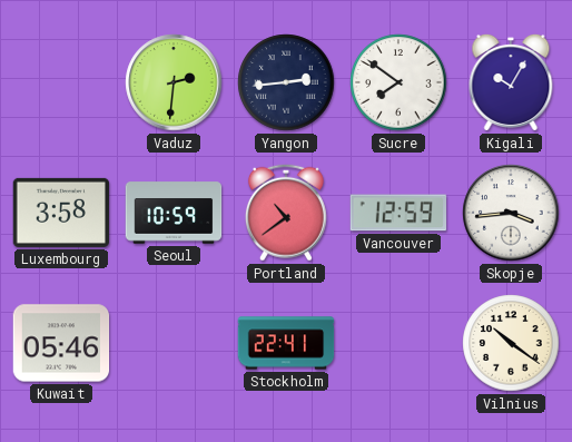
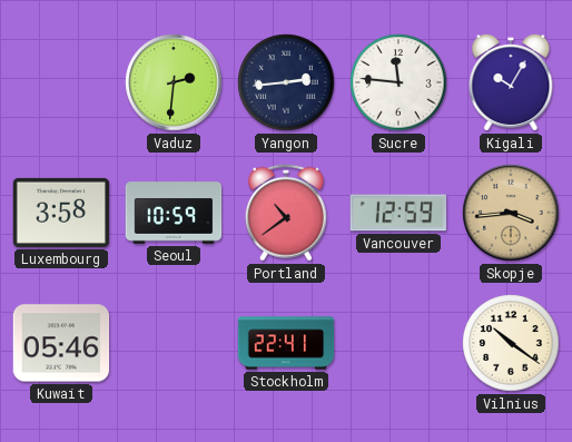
Sucre: 7:51 -> 11:46 (398, 82)
Skopje dial: white -> champagne (511, 213)
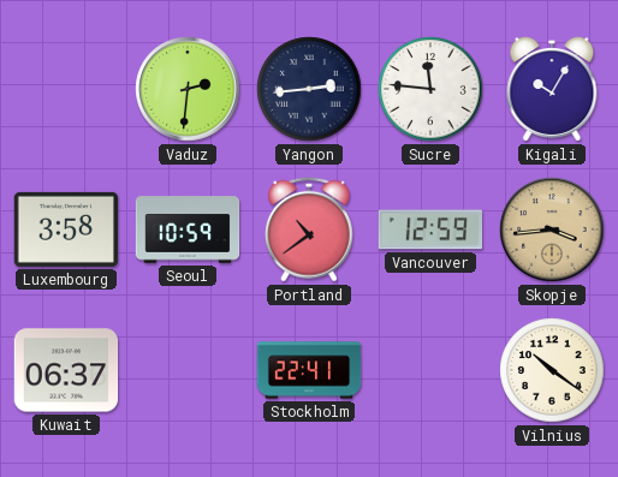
Kuwait: 05:46 -> 06:37 (66, 370)
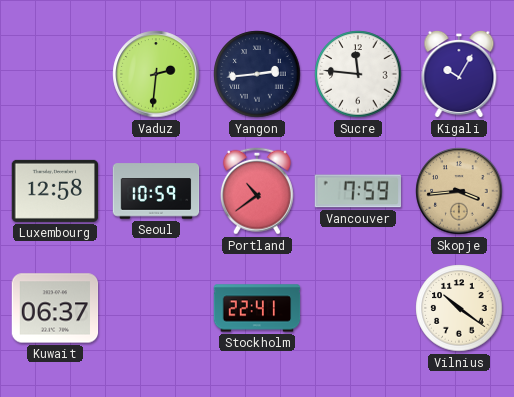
Luxembourg: 3:58 -> 12:58 (55, 191)
Vancouver: 12:59 -> 7:59 (358, 191)
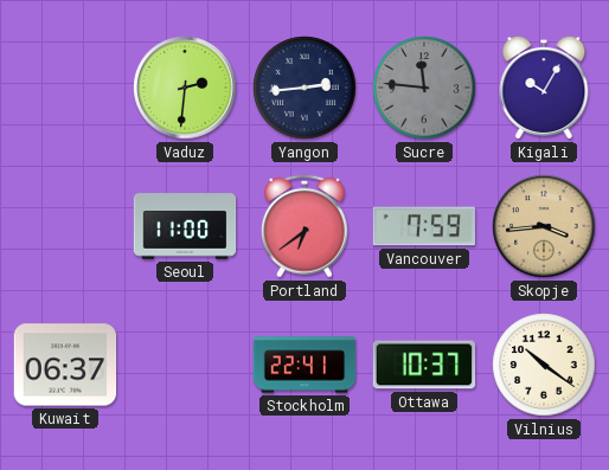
Sucre dial: white -> grey (424, 88)
Luxembourg: 12:58 -> none (55, 191)
Seoul: 10:59 -> 11:00 (185, 226)
Portland: 10:39 -> 6:39 (304, 226)
Ottawa: none -> 10:37 (424, 365)
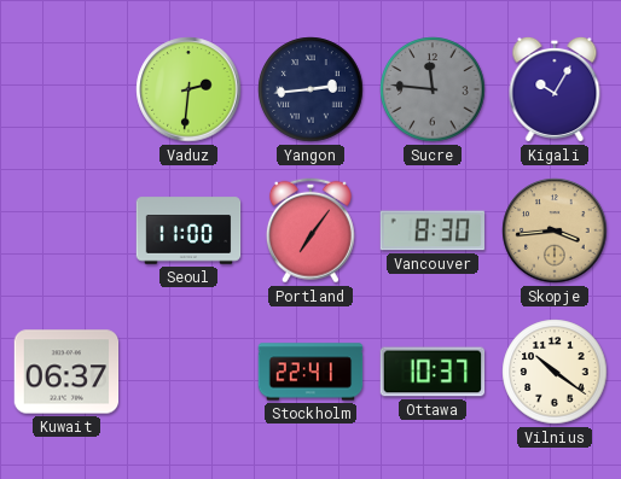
Portland: 6:39 -> 7:06 (310, 230)
Vancouver: 7:59 -> 8:30 (433, 230)
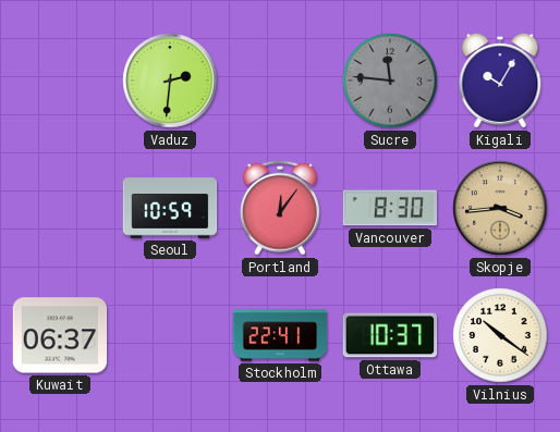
Yangon: 2:44 -> none (310, 89)
Seoul: 11:00 -> 10:59 (170, 208)
Portland: 7:06 -> 12:06 (280, 208)
